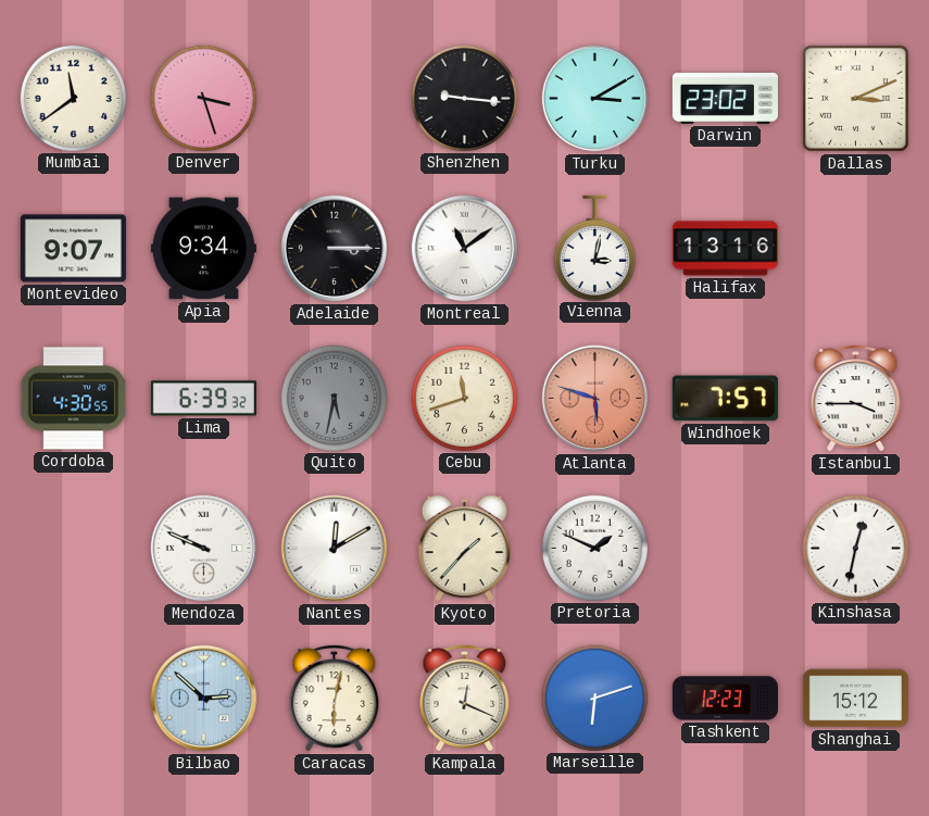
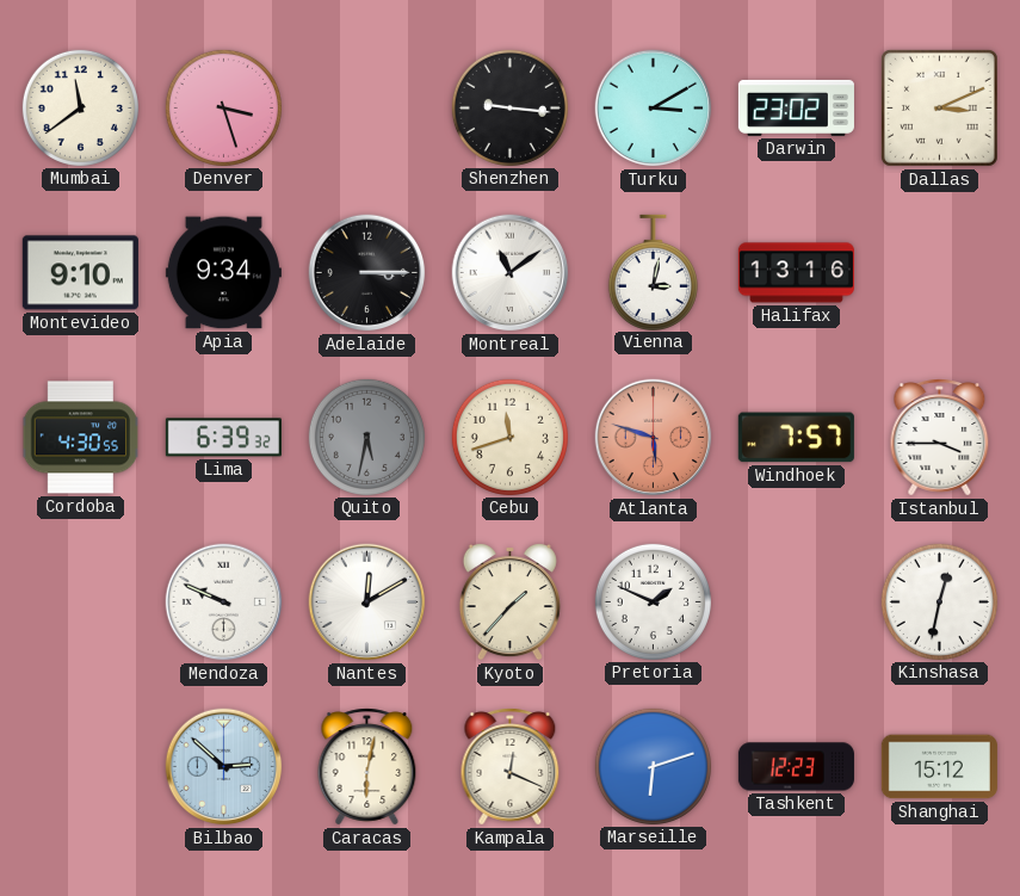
Montevideo: 9:07 -> 9:10 (80, 273)
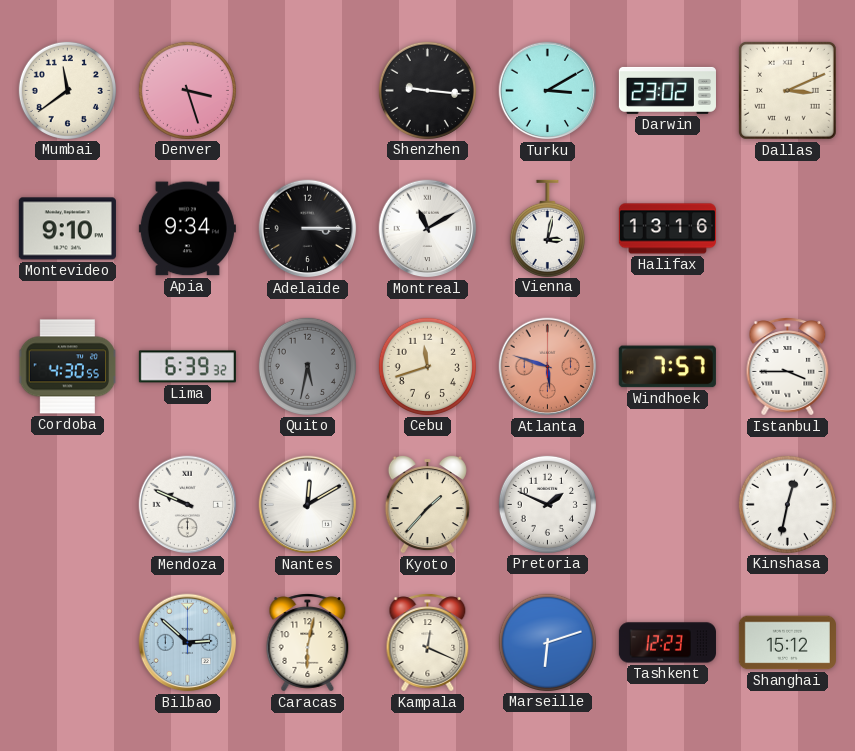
Montreal: 11:09 -> 11:10 (428, 229)
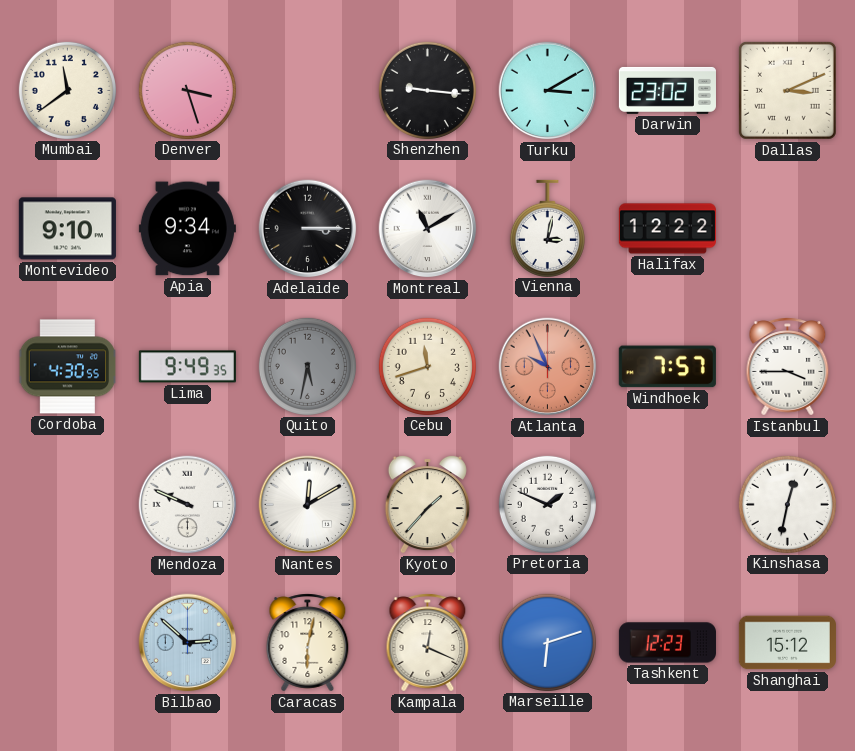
Halifax: 13:16 -> 12:22 (667, 229)
Lima: 6:39 -> 9:49 (187, 367)
Atlanta: 5:48 -> 9:56 (548, 367)
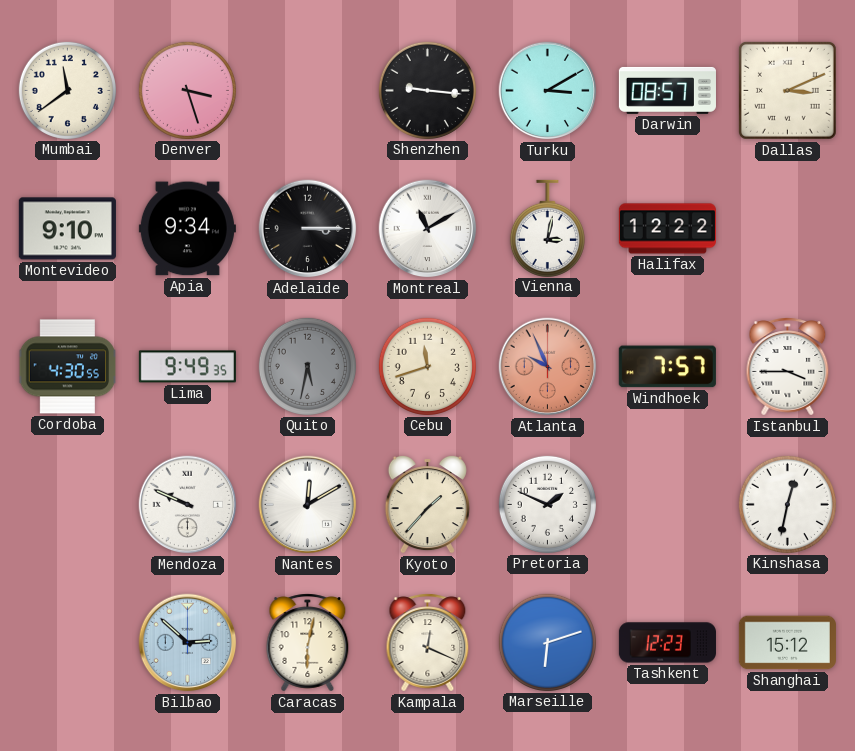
Darwin: 23:02 -> 08:57 (667, 90)
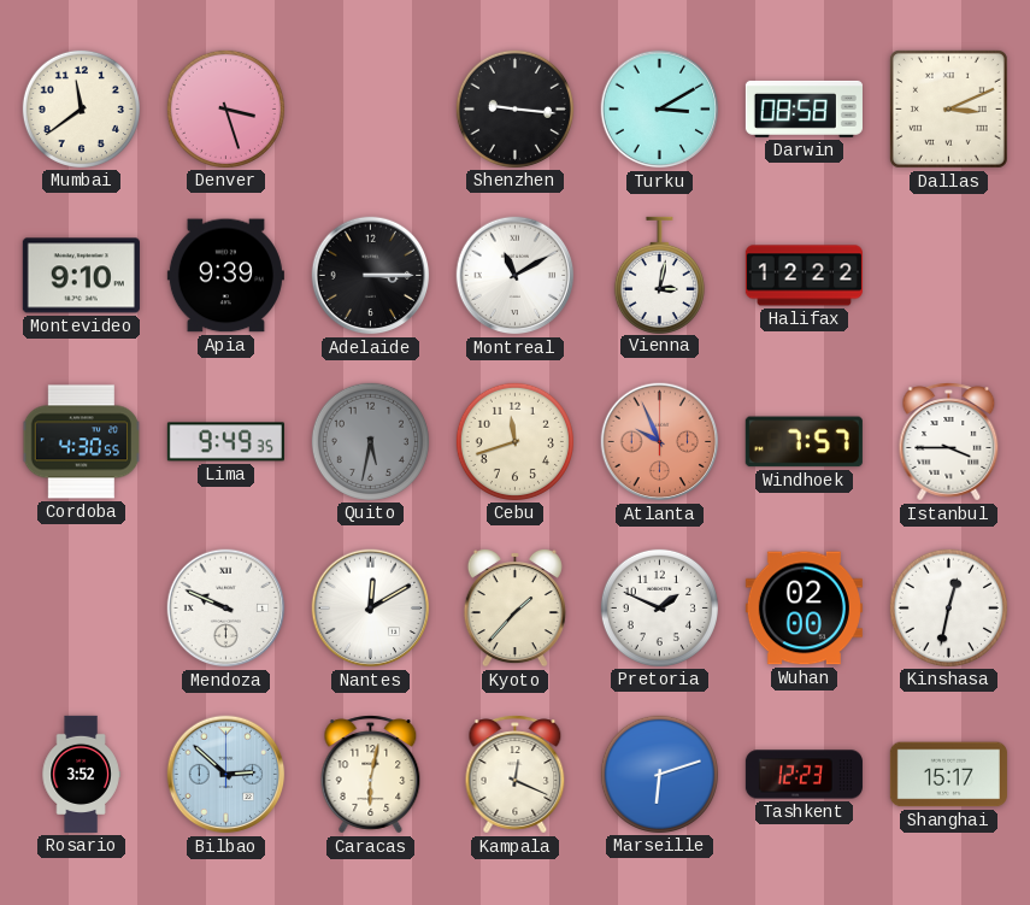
Darwin: 08:57 -> 08:58 (804, 108)
Apia: 9:34 -> 9:39 (225, 276)
Wuhan: none -> 02:00 (804, 609)
Rosario: none -> 3:52 (81, 774)
Shanghai: 15:12 -> 15:17 (948, 775)
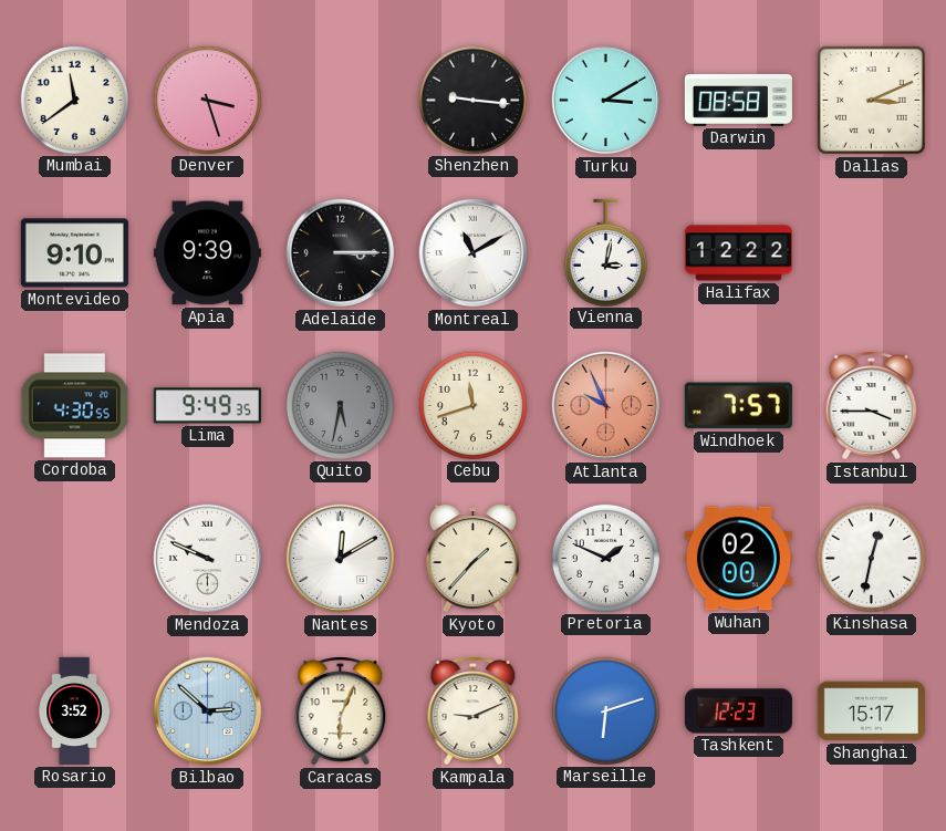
Caracas: 6:02 -> 6:04 (341, 711)
Kampala: 12:19 -> 9:11 (474, 711)
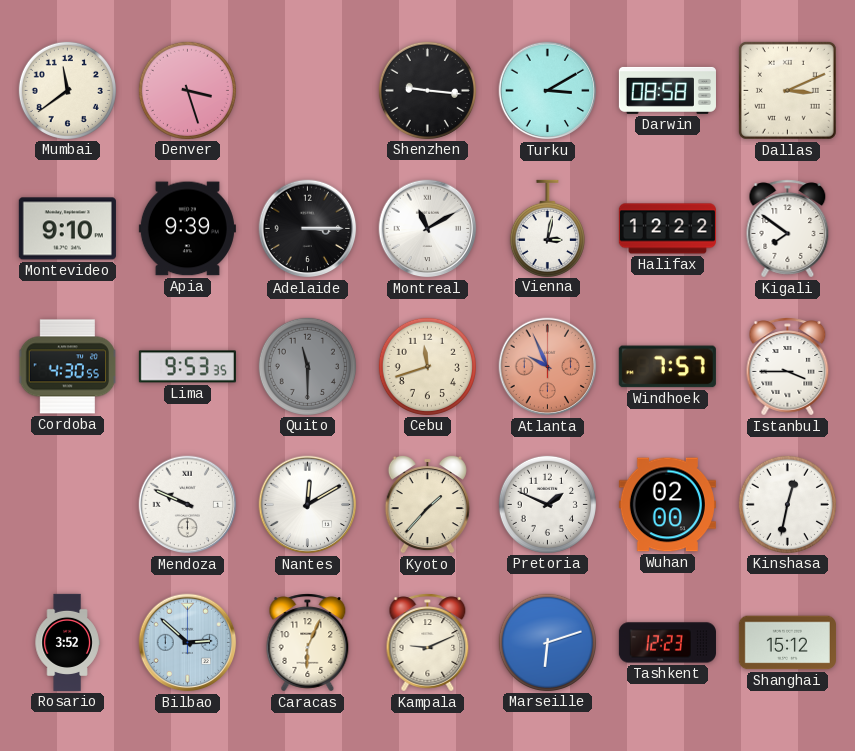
Kigali: none -> 7:51 (788, 229)
Lima: 9:49 -> 9:53 (187, 367)
Quito: 5:32 -> 11:30 (307, 366)
Shanghai: 15:17 -> 15:12 (787, 643)
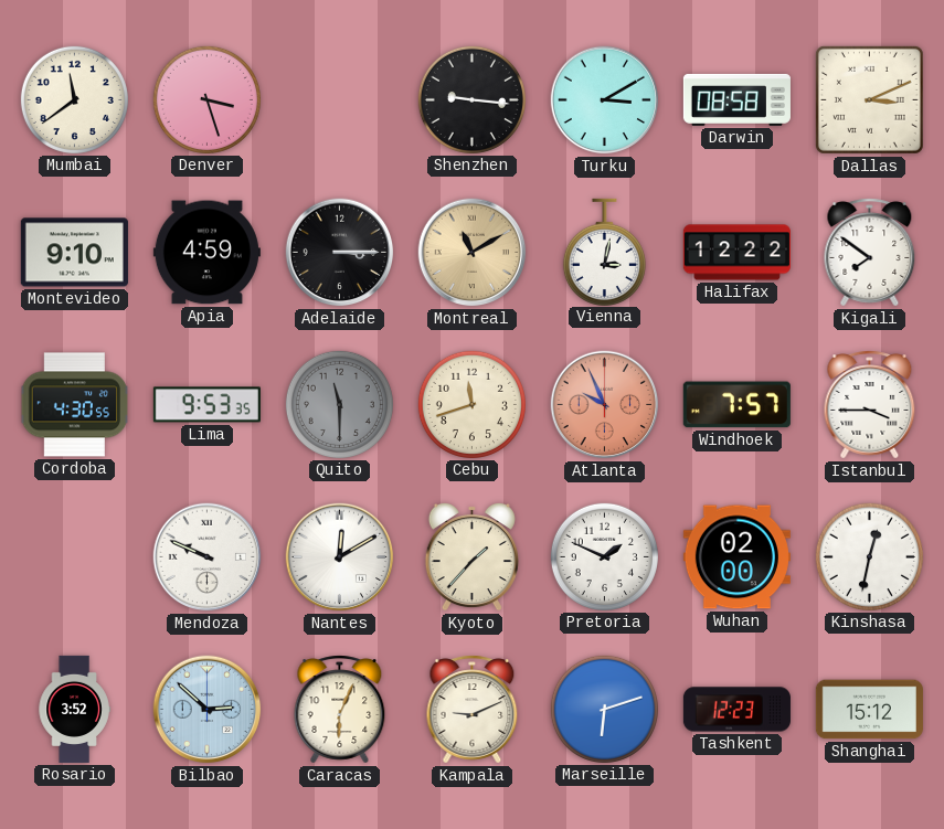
Apia: 9:39 -> 4:59 (206, 253)
Montreal dial: white -> champagne (473, 253)
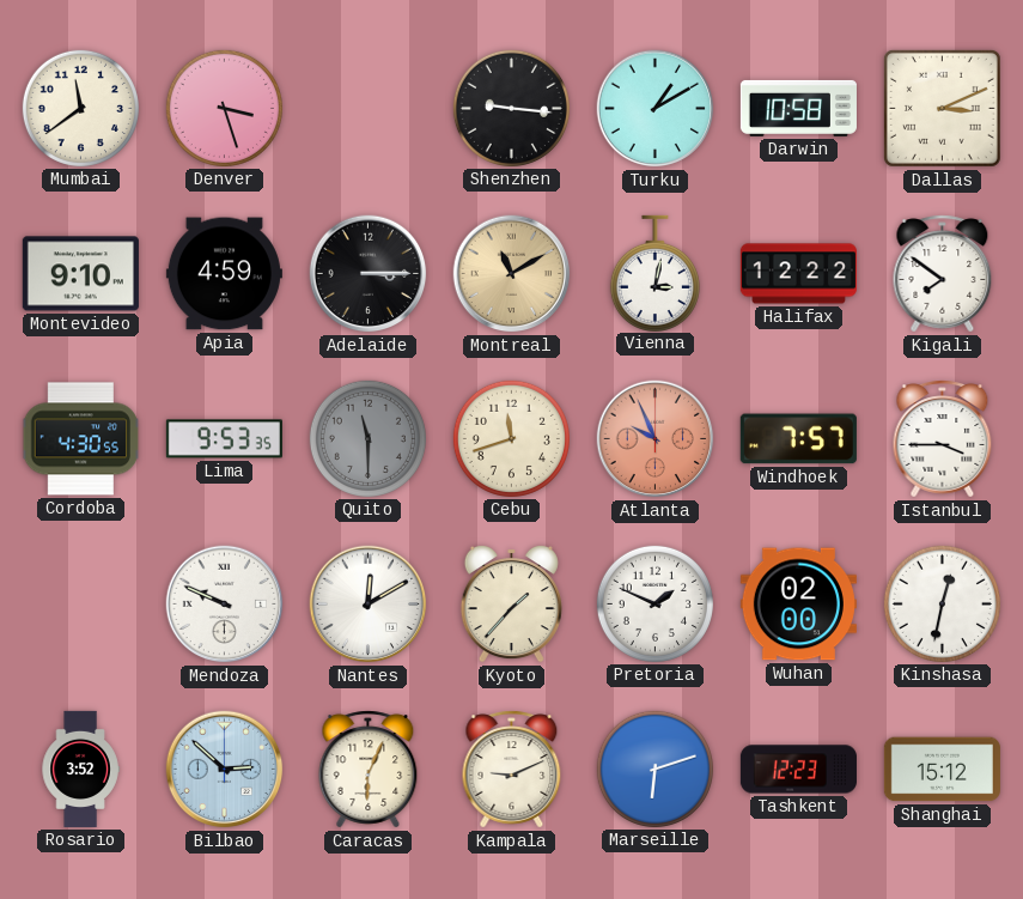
Turku: 3:10 -> 1:10 (656, 109)
Darwin: 08:58 -> 10:58 (798, 108)
